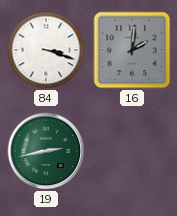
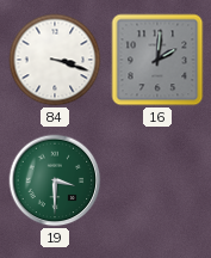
19: 2:43 -> 3:30 (55, 180)
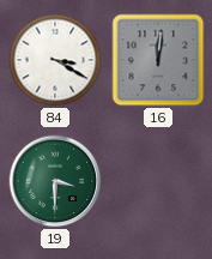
84: 3:18 -> 3:20 (55, 60)
16: 2:01 -> 12:01 (158, 60)
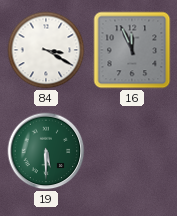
16: 12:01 -> 11:56 (132, 50)
19: 3:30 -> 5:30 (46, 151)
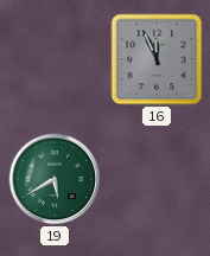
84: 3:20 -> none (46, 50)
19: 5:30 -> 5:40 (55, 179)
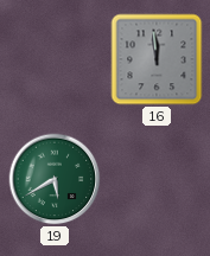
16: 11:56 -> 11:59 (157, 59)
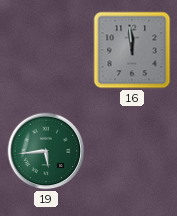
19: 5:40 -> 5:44 (46, 151)
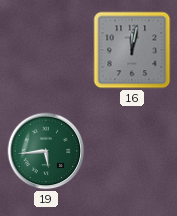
16: 11:59 -> 12:02 (132, 50)
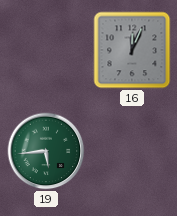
16: 12:02 -> 12:04 (132, 50)
